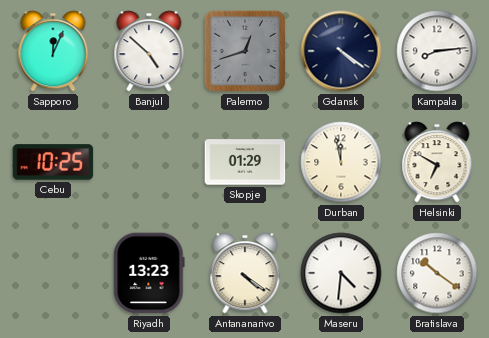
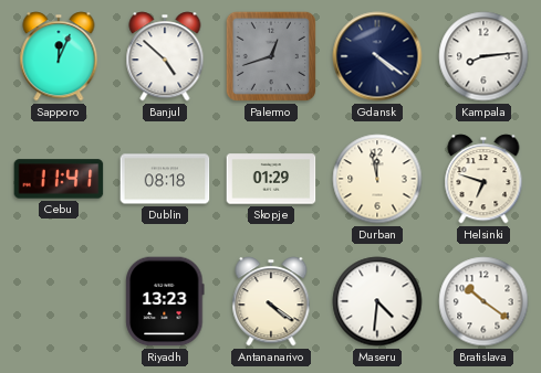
Cebu: 10:25 -> 11:41 (59, 179)
Dublin: none -> 08:18 (165, 179)
Helsinki: 6:50 -> 6:48 (483, 179)
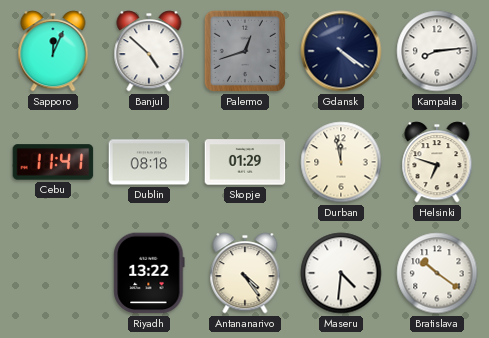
Riyadh: 13:23 -> 13:22 (149, 273)
Antananarivo: 4:21 -> 4:24 (245, 273)
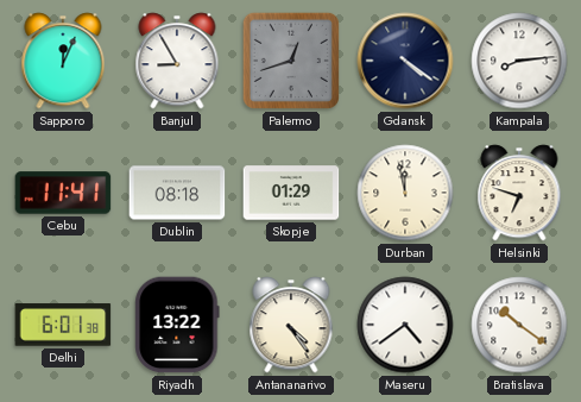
Banjul: 4:52 -> 8:55 (177, 61)
Delhi: none -> 6:01 (63, 325)
Maseru: 4:31 -> 4:39 (405, 325)
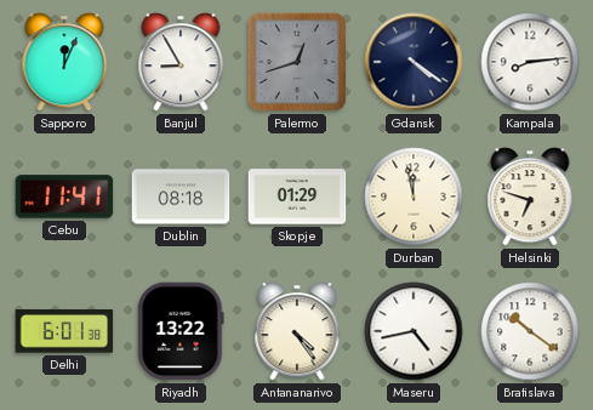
Maseru: 4:39 -> 4:43 (414, 331)
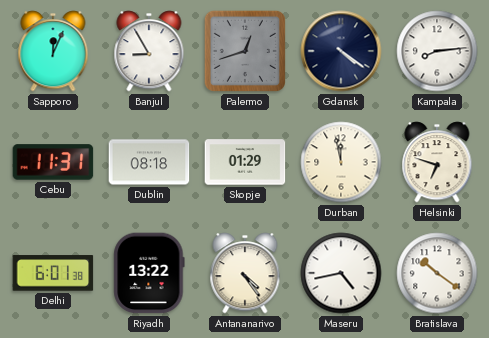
Cebu: 11:41 -> 11:31 (53, 162)
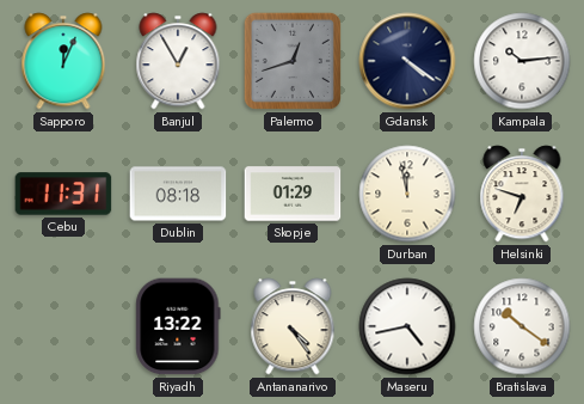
Banjul: 8:55 -> 12:55 (178, 61)
Kampala: 8:14 -> 10:14 (522, 61)
Delhi: 6:01 -> none (53, 273)
